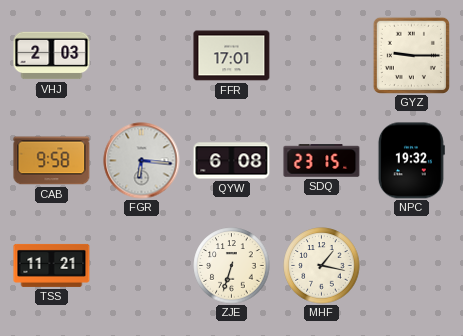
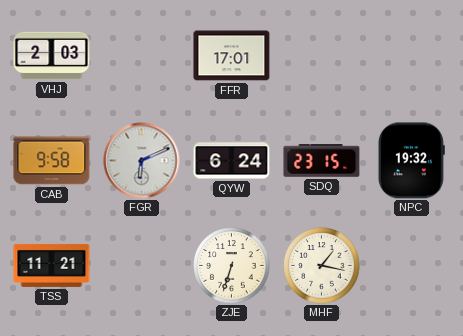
GYZ: 9:15 -> none (411, 55)
FGR: 6:16 -> 6:11 (142, 161)
QYW: 6:08 -> 6:24 (232, 161)
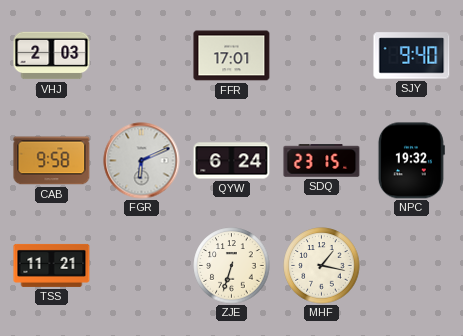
SJY: none -> 9:40 (412, 56)
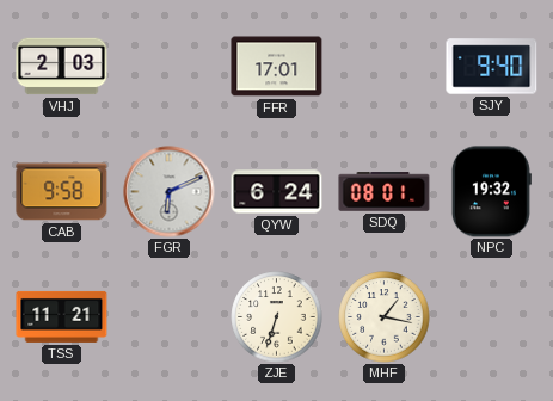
SDQ: 23:15 -> 08:01 (385, 192)
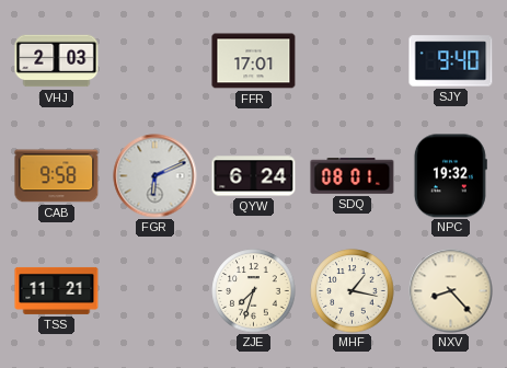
ZJE: 6:33 -> 7:33 (254, 291)
NXV: none -> 8:23 (451, 291)
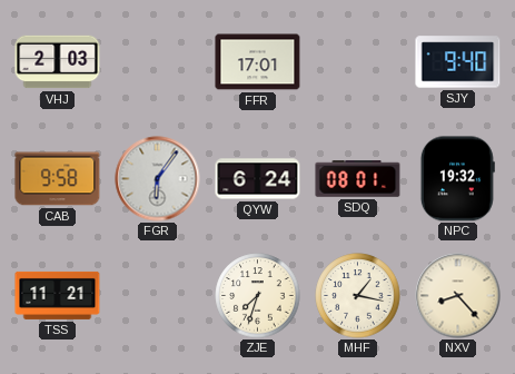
FGR: 6:11 -> 6:06 (158, 179)
